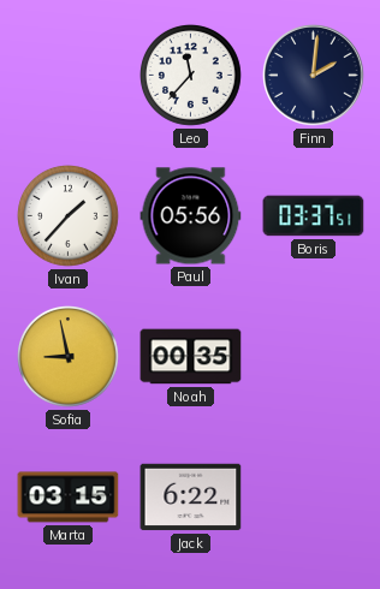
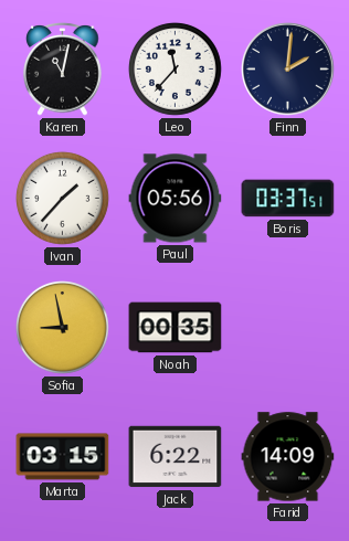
Karen: none -> 11:02 (63, 70)
Farid: none -> 14:09 (288, 457)
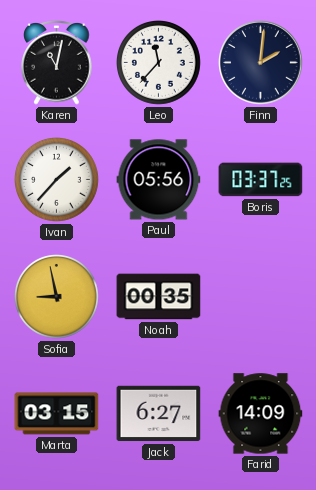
Boris: 03:37:51 -> 03:37:25 (261, 180)
Jack: 6:22 -> 6:27 (159, 414)
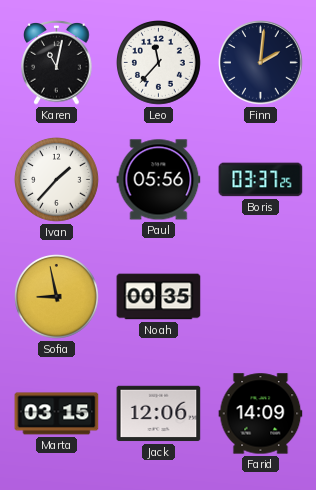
Jack: 6:27 -> 12:06 (159, 414)
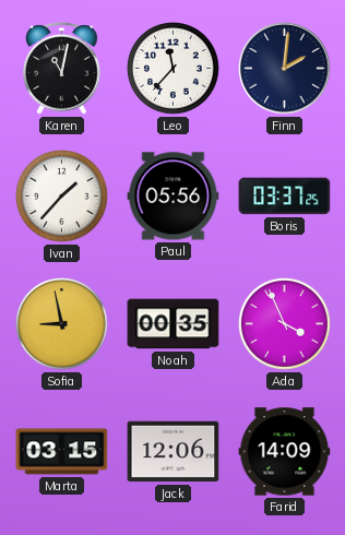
Ada: none -> 3:56 (285, 324)
